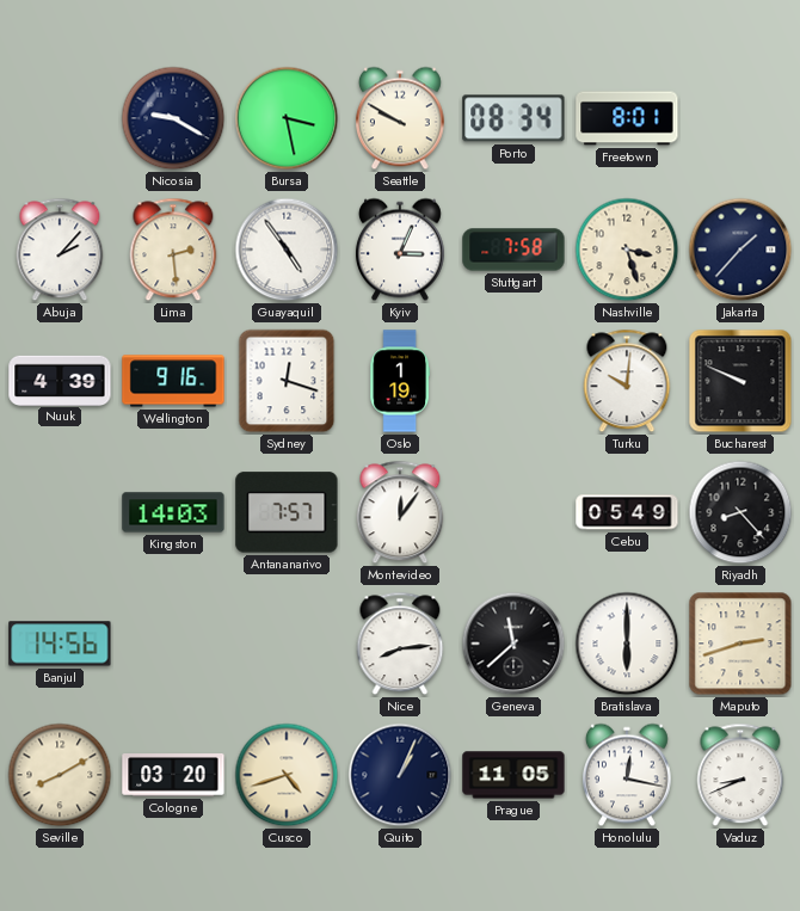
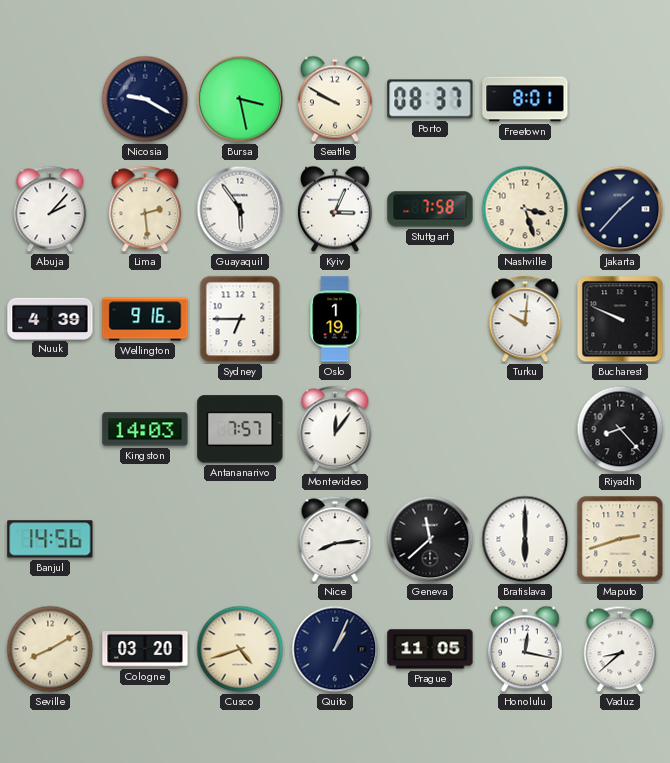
Porto: 08:34 -> 08:37 (430, 99)
Guayaquil: 4:54 -> 5:54 (240, 209)
Sydney: 12:18 -> 6:45 (240, 319)
Cebu: 05:49 -> none (627, 512)
Vaduz: 8:41 -> 8:38 (620, 649)
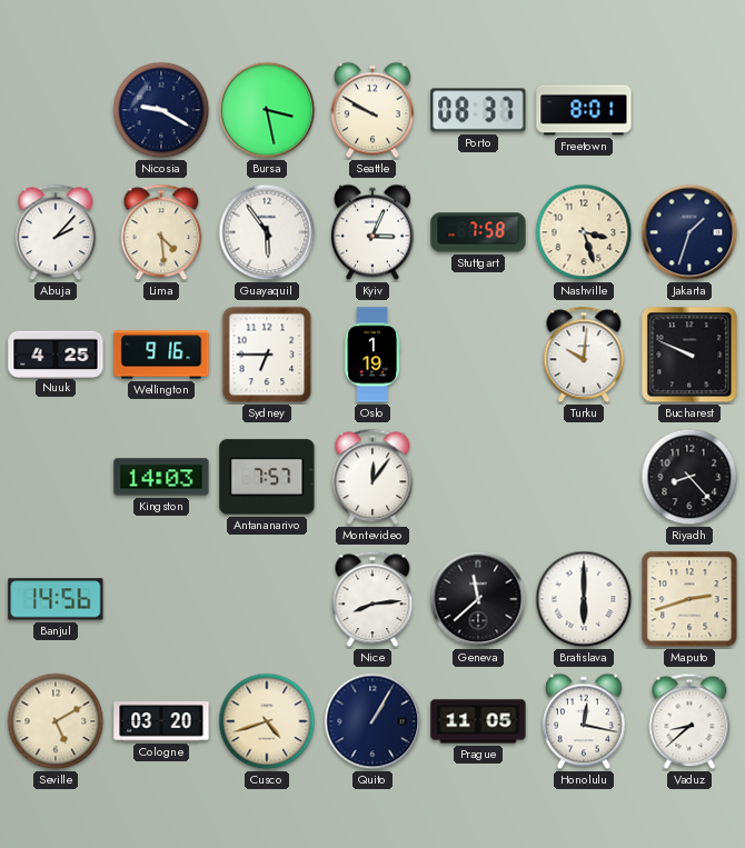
Lima: 2:29 -> 4:29 (161, 232)
Jakarta: 1:37 -> 1:33 (689, 232)
Nuuk: 4:39 -> 4:25 (56, 353)
Seville: 8:10 -> 5:10 (56, 721)
Quito: 1:04 -> 1:05 (372, 721)
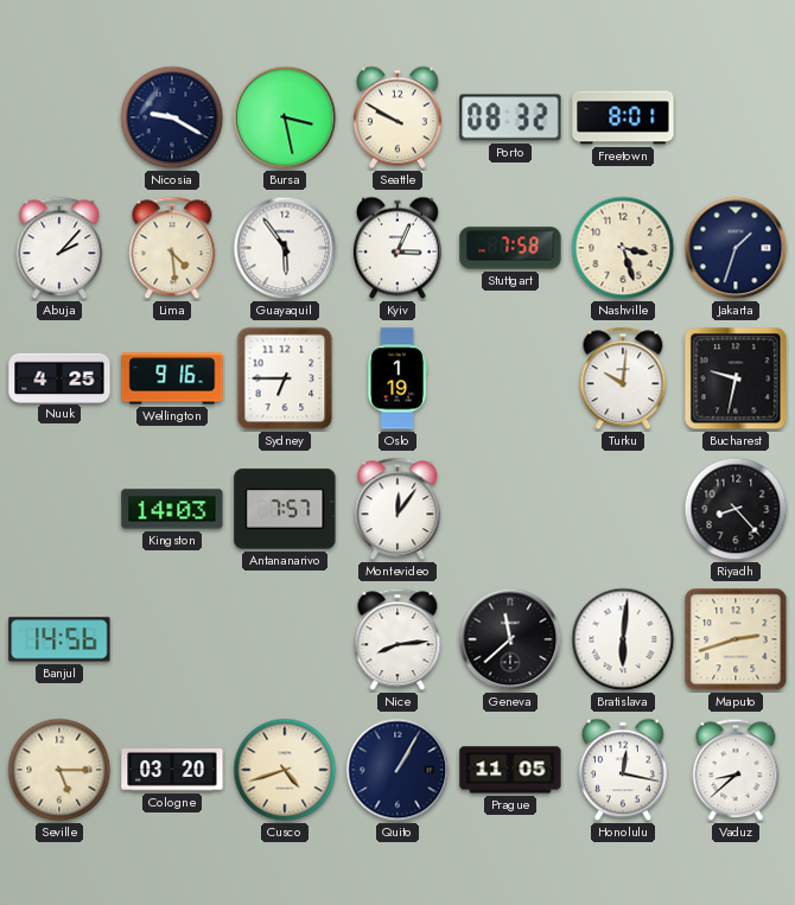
Porto: 08:37 -> 08:32 (510, 117)
Bucharest: 9:49 -> 9:32 (736, 378)
Bratislava: 6:00 -> 6:01 (623, 639)
Seville: 5:10 -> 5:15 (59, 770)
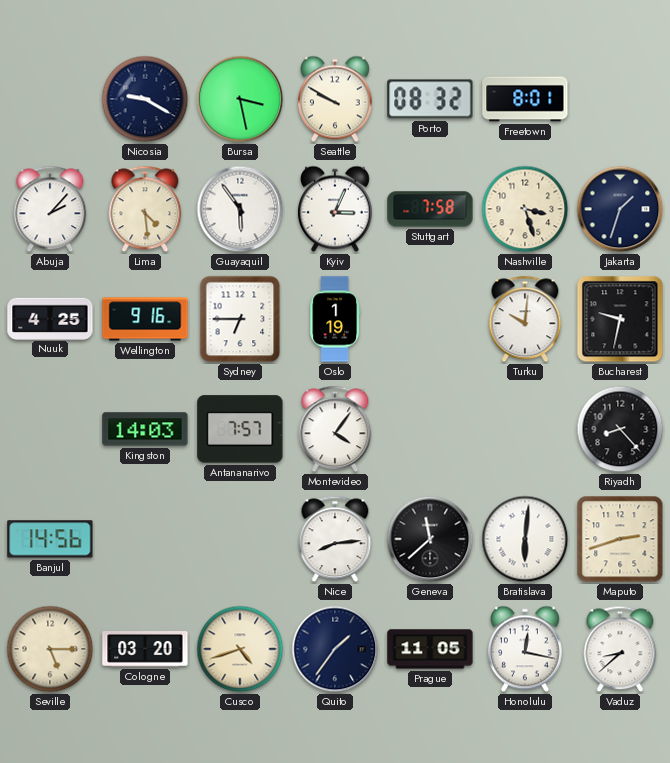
Montevideo: 12:06 -> 4:06 (335, 429)
Quito: 1:05 -> 1:36 (335, 649)
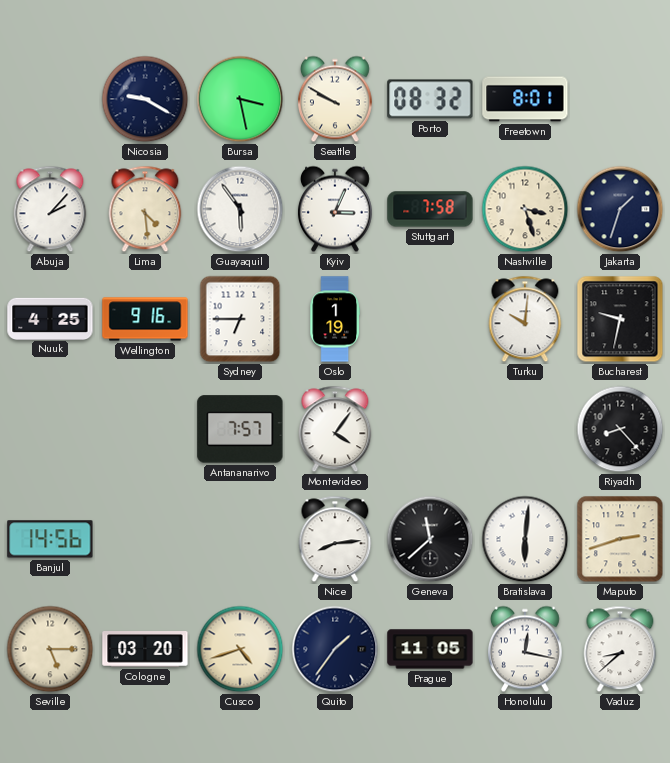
Kingston: 14:03 -> none (145, 429)
